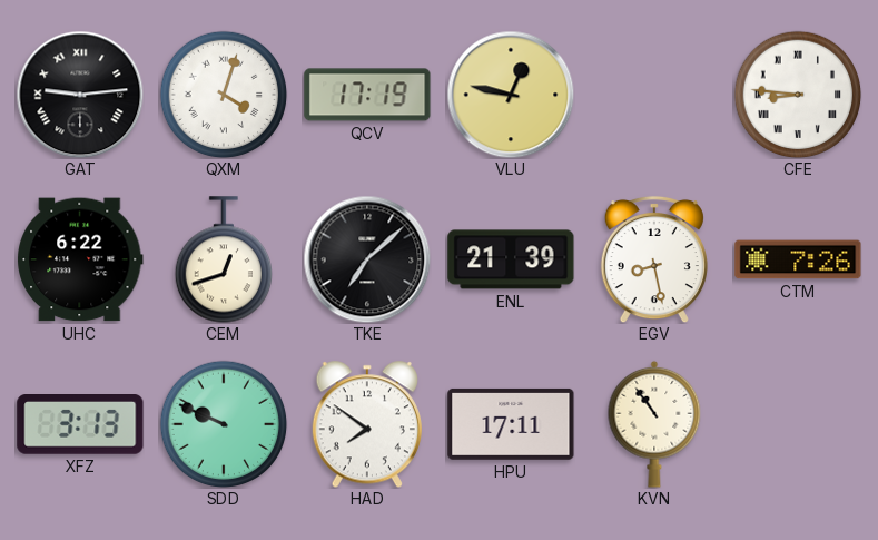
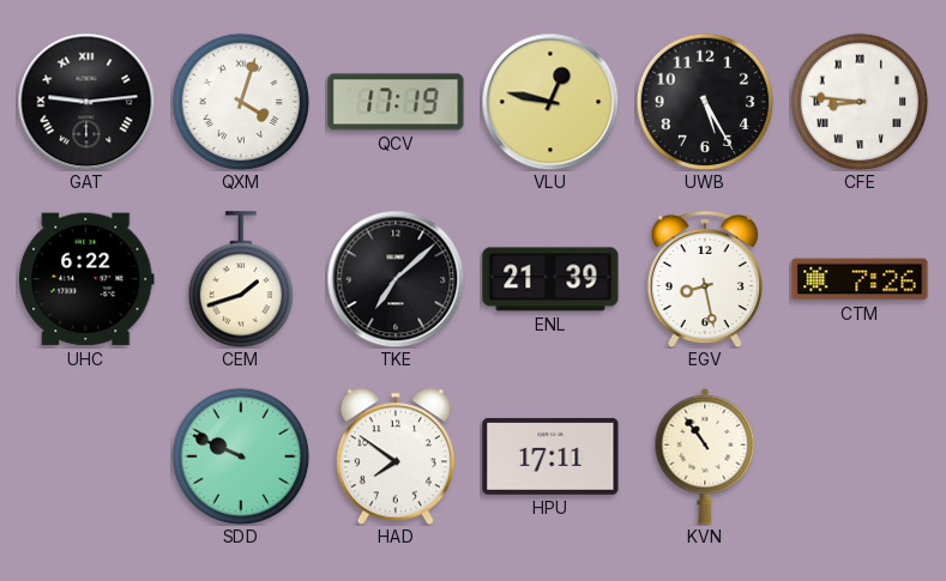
UWB: none -> 5:25 (705, 102)
CEM: 12:42 -> 1:42 (240, 279)
XFZ: 3:13 -> none (80, 425)
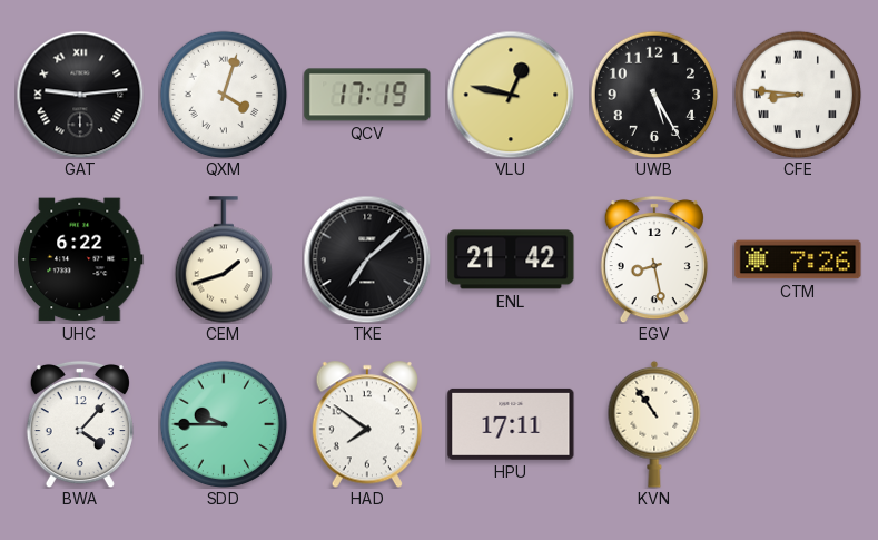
ENL: 21:39 -> 21:42 (511, 259)
BWA: none -> 4:07 (80, 424)
SDD: 9:49 -> 9:45 (224, 424)
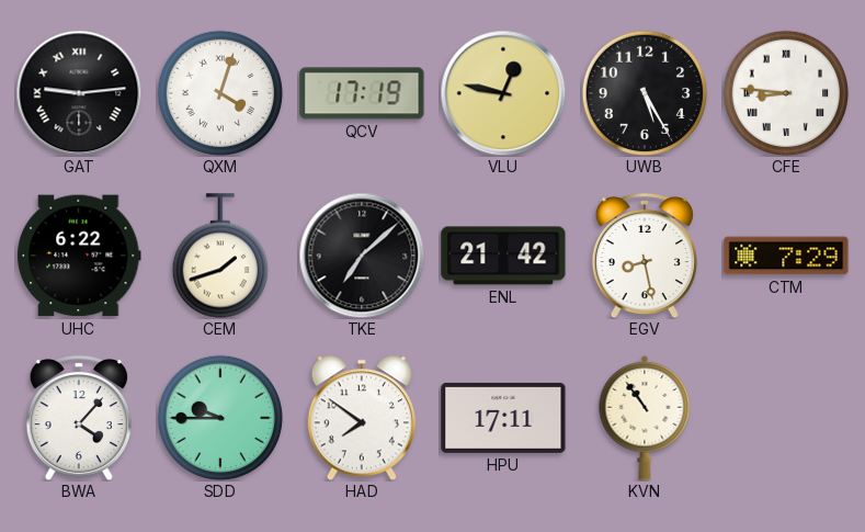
CTM: 7:26 -> 7:29 (786, 256)
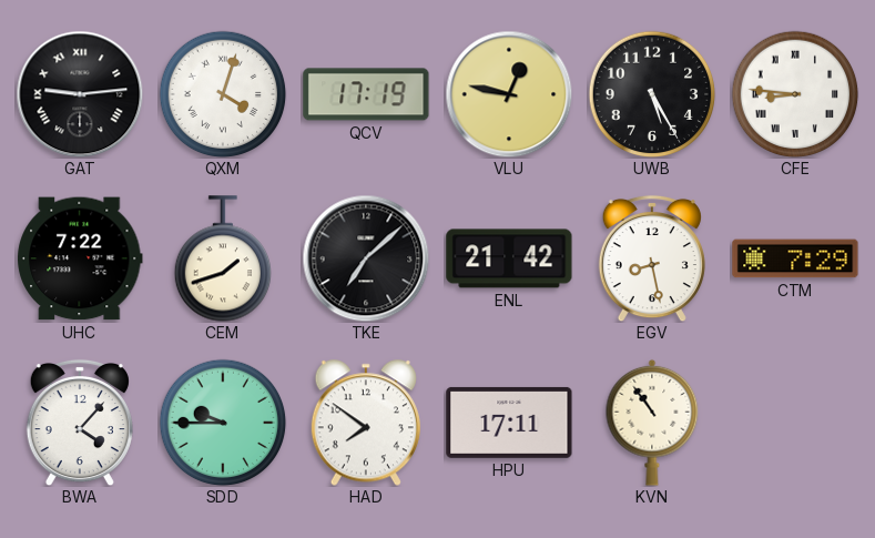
UHC: 6:22 -> 7:22 (81, 258)
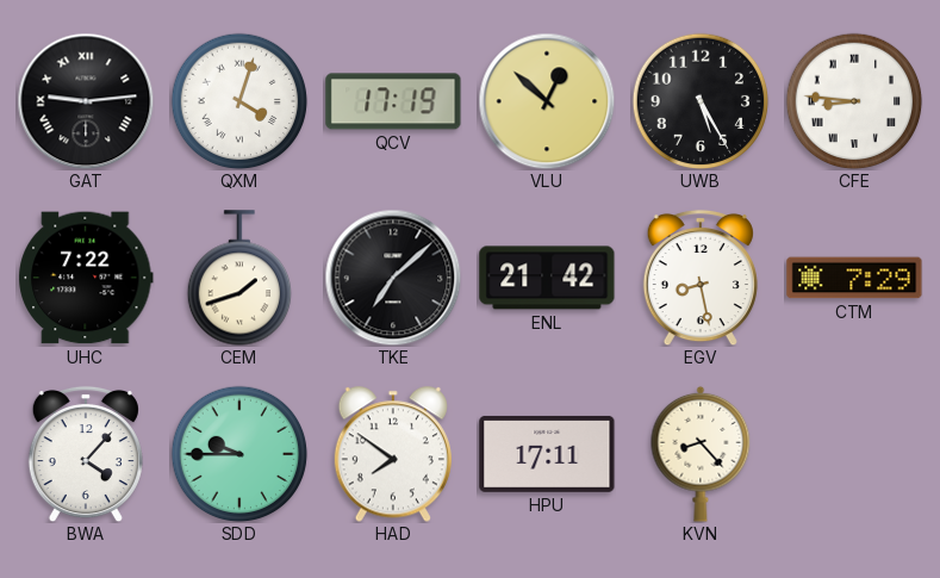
VLU: 12:47 -> 12:52 (547, 101)
KVN: 10:54 -> 8:23 (701, 454)
